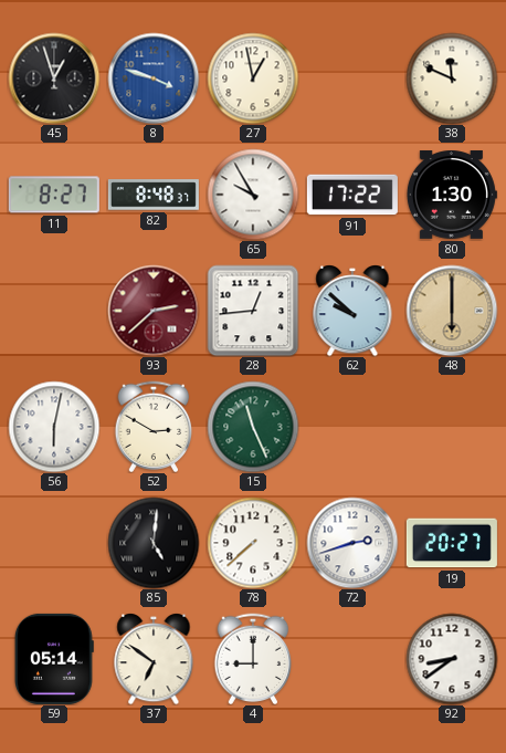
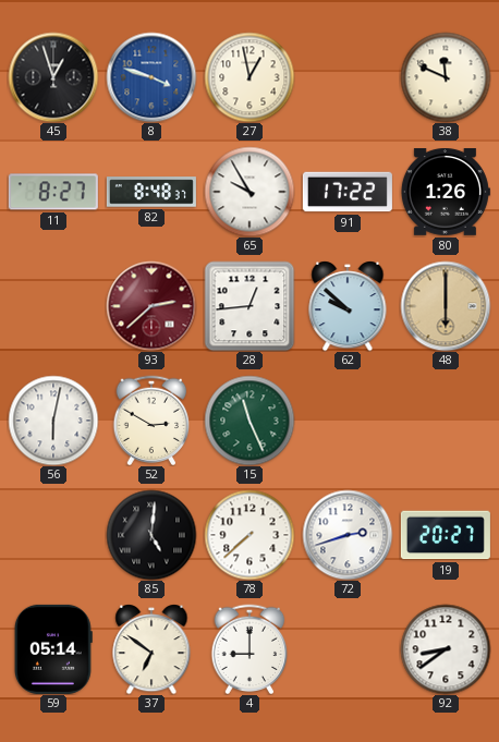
80: 1:30 -> 1:26 (446, 193)
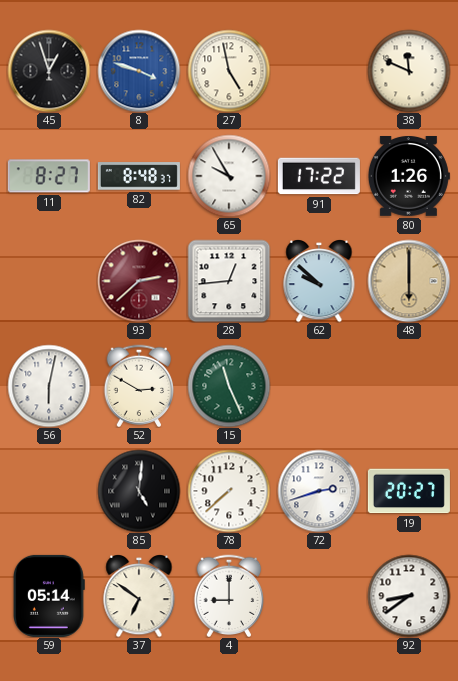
27: 12:58 -> 4:58 (229, 71)
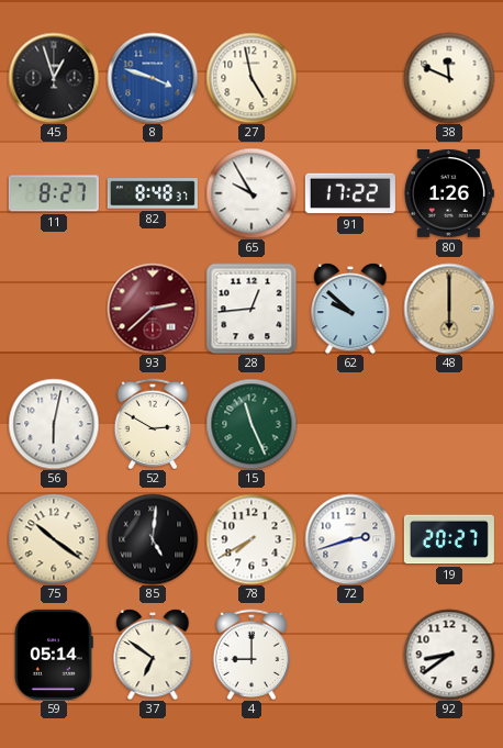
75: none -> 10:21 (54, 539)
78: 7:38 -> 7:40 (251, 539)
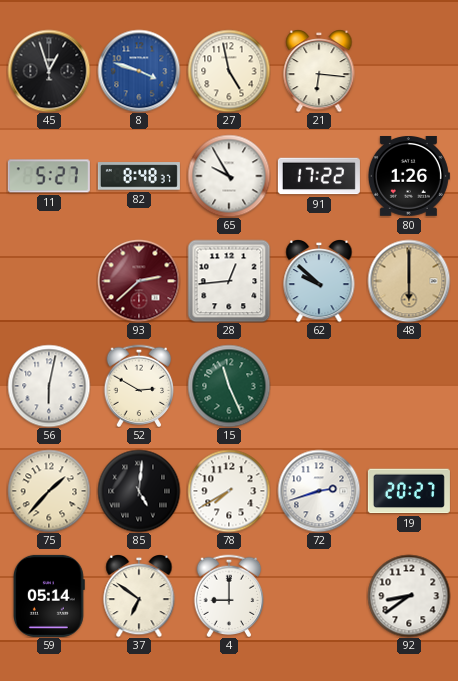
21: none -> 6:16 (319, 71)
38: 11:49 -> none (449, 78)
11: 8:27 -> 5:27 (49, 176)
75: 10:21 -> 1:37 (49, 491)
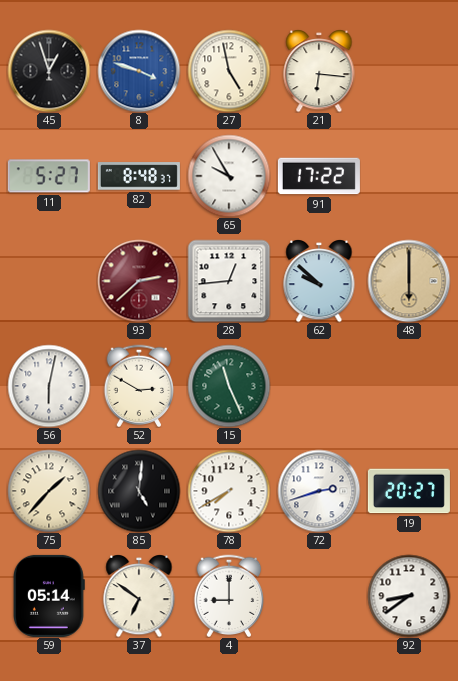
80: 1:26 -> none (409, 177)
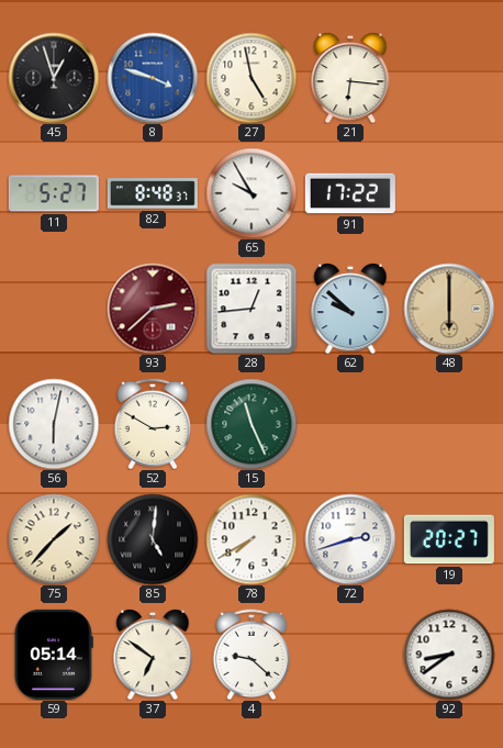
4: 9:00 -> 9:22 (251, 655)
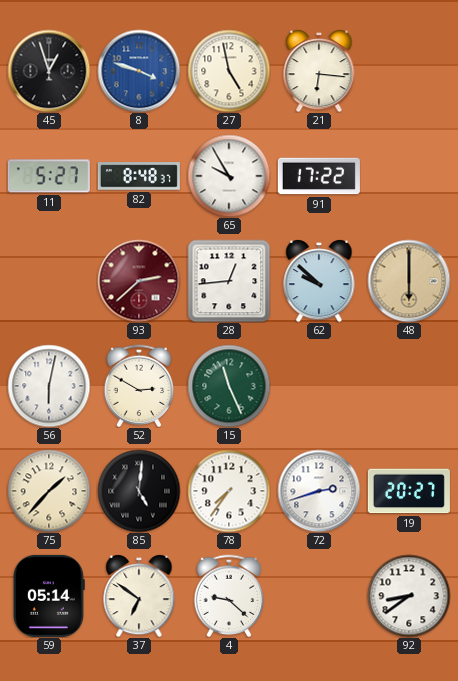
78: 7:40 -> 7:36 (229, 491)
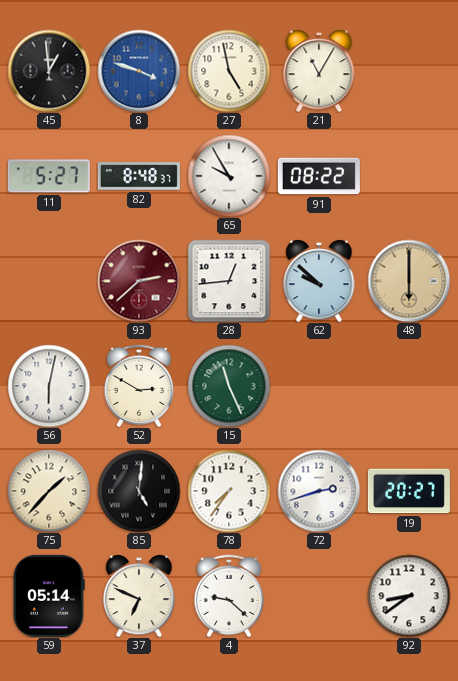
45: 12:57 -> 12:59 (49, 71)
21: 6:16 -> 11:05 (319, 71)
91: 17:22 -> 08:22 (319, 176)
37: 6:51 -> 6:49 (139, 596)
